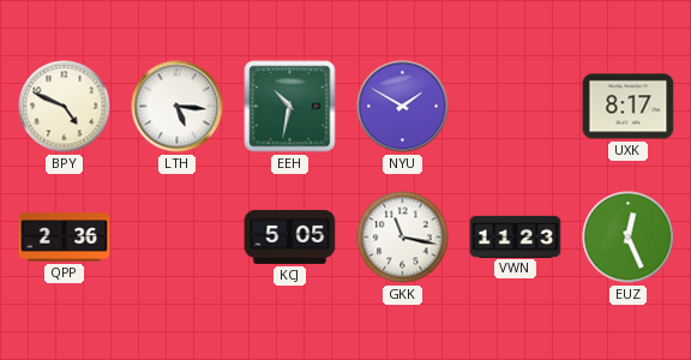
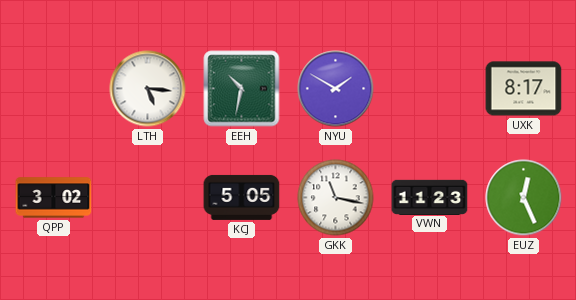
BPY: 4:49 -> none (65, 107)
QPP: 2:36 -> 3:02 (54, 198)
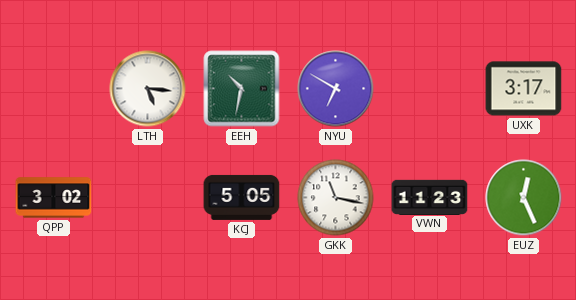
NYU: 1:50 -> 6:50 (336, 89)
UXK: 8:17 -> 3:17 (524, 89)
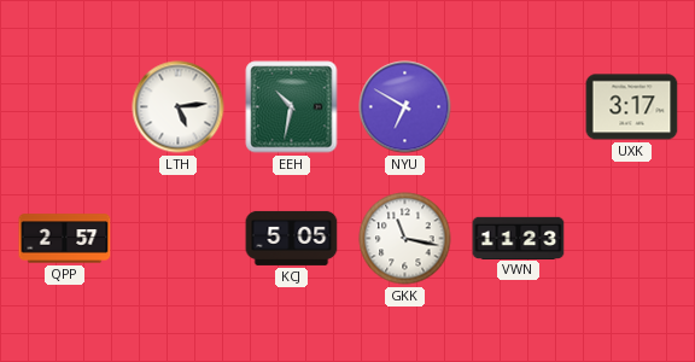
LTH: 5:16 -> 5:14 (179, 107)
QPP: 3:02 -> 2:57 (65, 239)
EUZ: 12:26 -> none (524, 198)
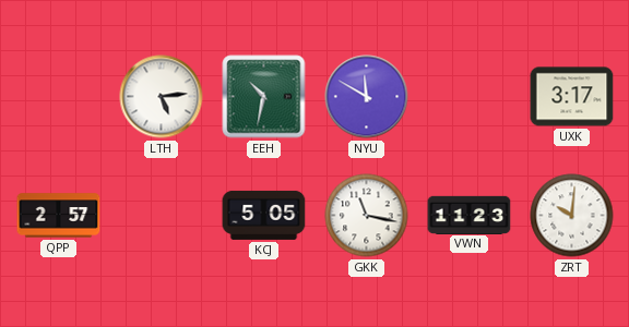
NYU: 6:50 -> 11:50 (367, 97)
ZRT: none -> 10:01 (572, 216)
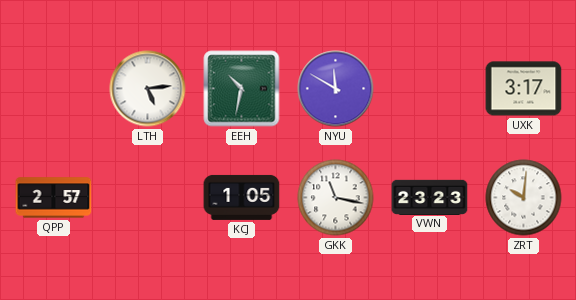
KCJ: 5:05 -> 1:05 (242, 197)
VWN: 11:23 -> 23:23 (430, 197)
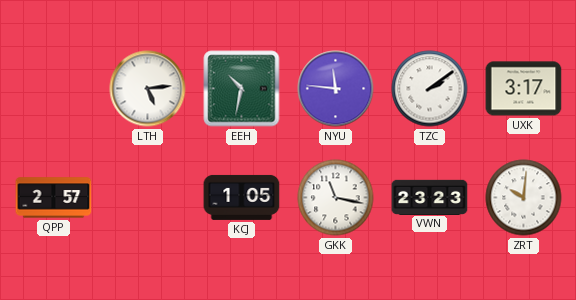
NYU: 11:50 -> 11:46 (336, 89)
TZC: none -> 2:09 (430, 89)
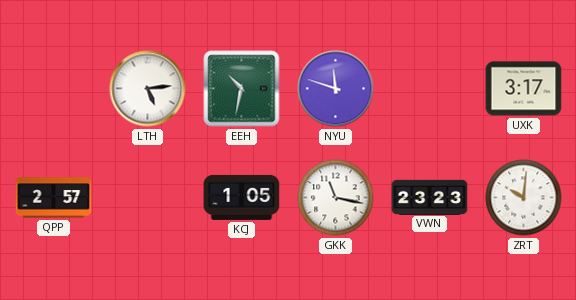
NYU: 11:46 -> 11:48 (336, 89)
TZC: 2:09 -> none (430, 89)
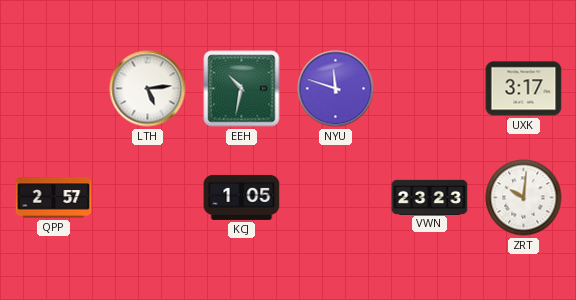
GKK: 11:17 -> none (336, 198)
